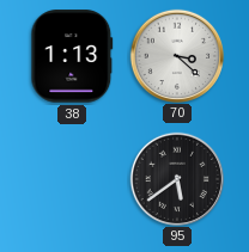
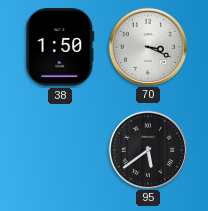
38: 1:13 -> 1:50 (60, 47)
70: 3:22 -> 3:19 (147, 46)
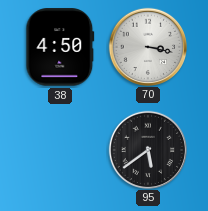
38: 1:50 -> 4:50 (60, 47)
70: 3:19 -> 3:17 (147, 46)
